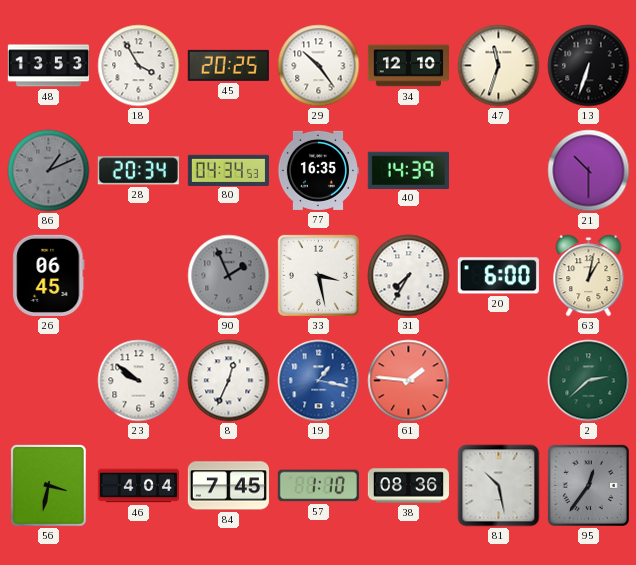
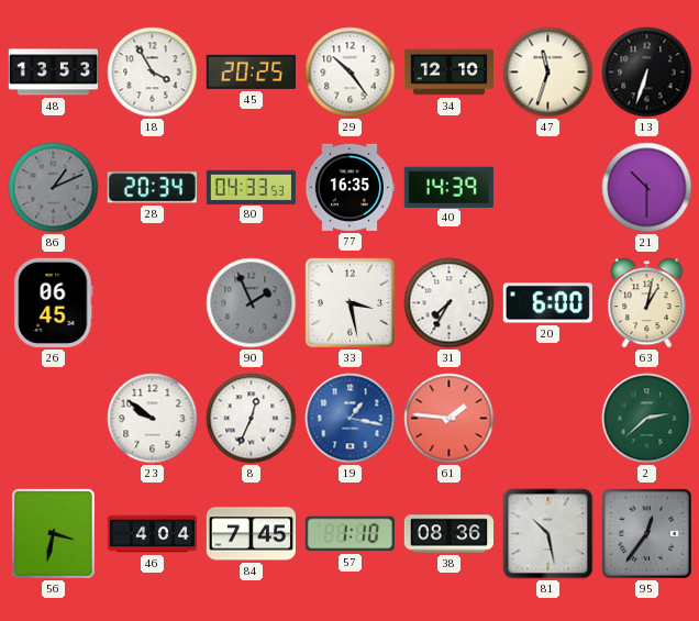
80: 04:34 -> 04:33 (251, 187)
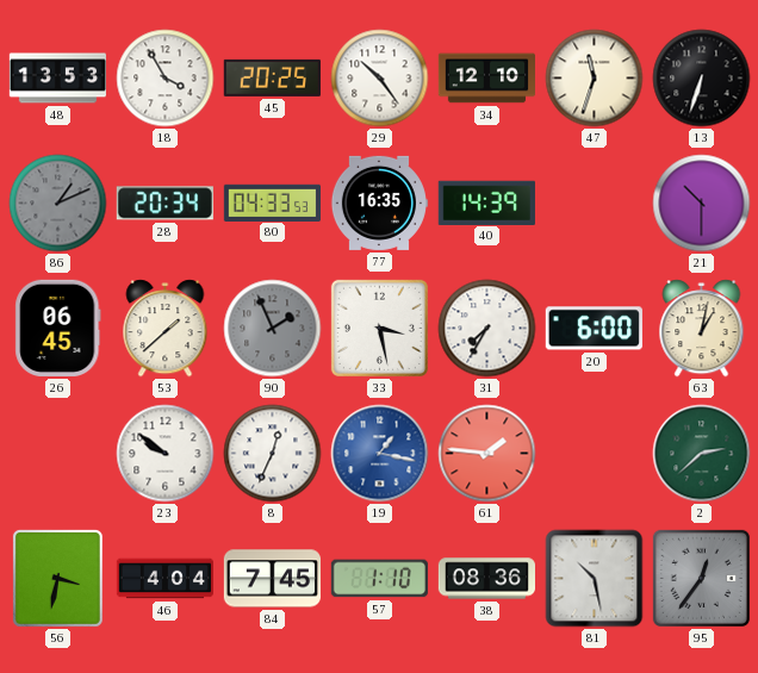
53: none -> 1:38 (166, 329)
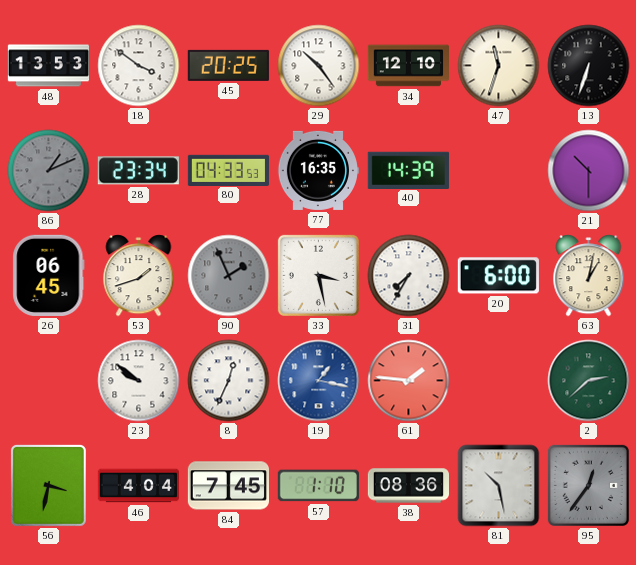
18: 3:55 -> 3:51 (139, 66)
28: 20:34 -> 23:34 (138, 171)
53: 1:38 -> 1:42 (139, 276)
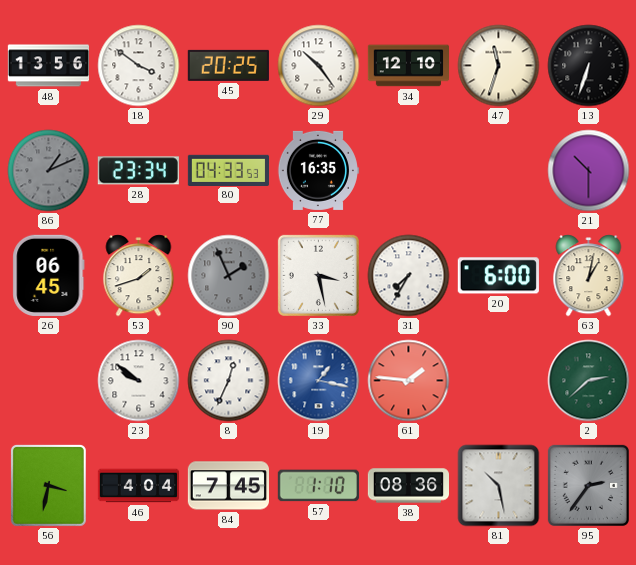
48: 13:53 -> 13:56 (48, 66)
40: 14:39 -> none (408, 170)
95: 12:36 -> 2:36 (588, 485)
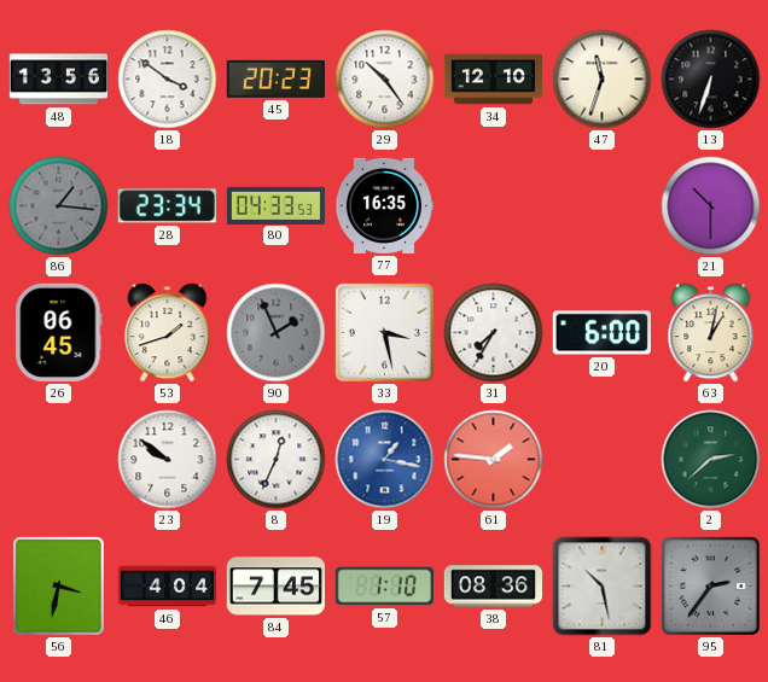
45: 20:25 -> 20:23 (275, 78)
86: 1:11 -> 1:16 (59, 206)
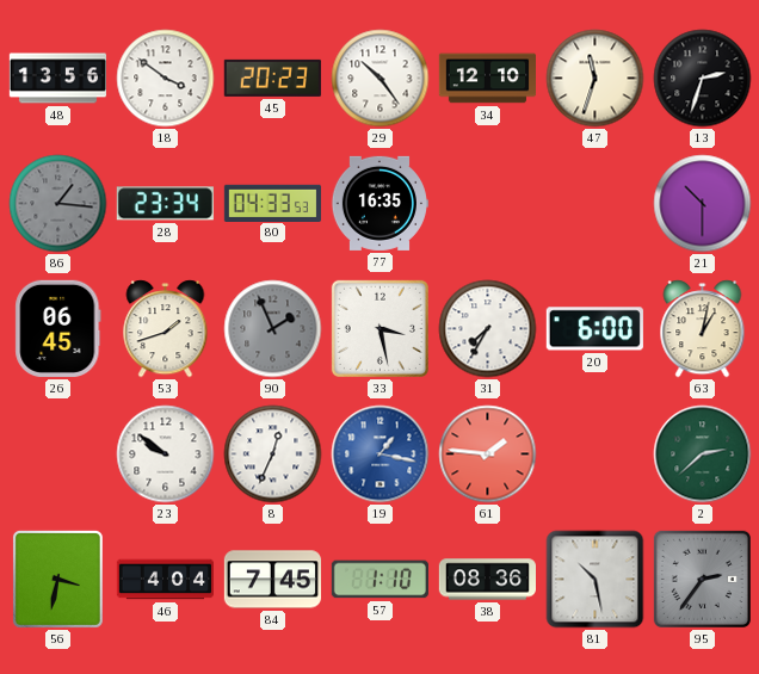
13: 6:33 -> 2:33 (703, 79)
